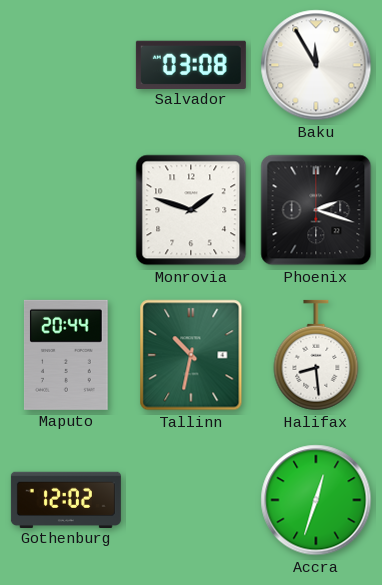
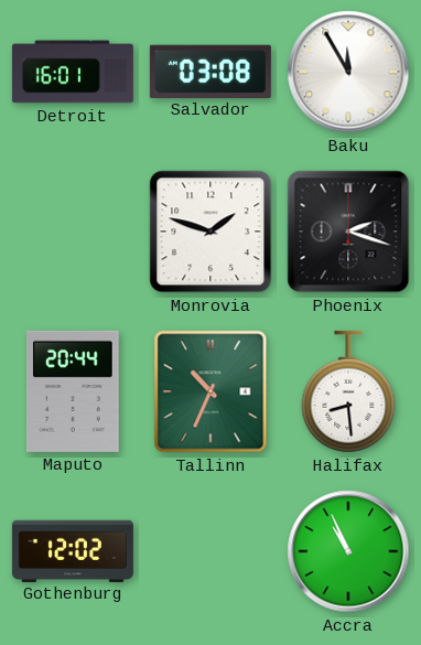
Detroit: none -> 16:01 (73, 72)
Tallinn: 10:32 -> 10:34 (210, 391)
Accra: 12:33 -> 10:56 (348, 551)
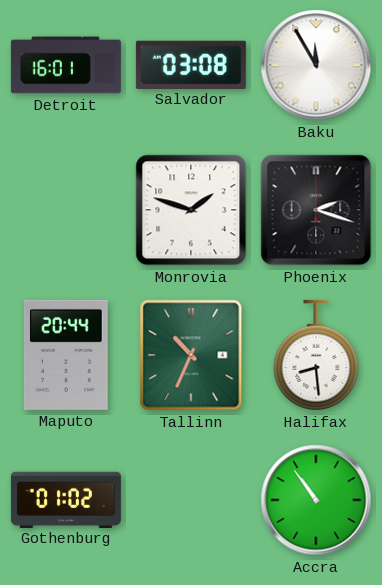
Gothenburg: 12:02 -> 01:02 (66, 499)
Accra: 10:56 -> 10:54 (316, 500)
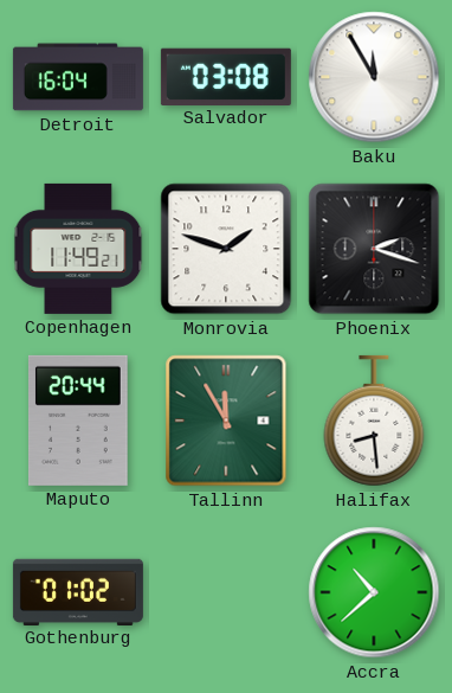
Detroit: 16:01 -> 16:04 (78, 77)
Copenhagen: none -> 11:49 (78, 249)
Tallinn: 10:34 -> 11:55 (226, 421)
Accra: 10:54 -> 10:38 (374, 592)
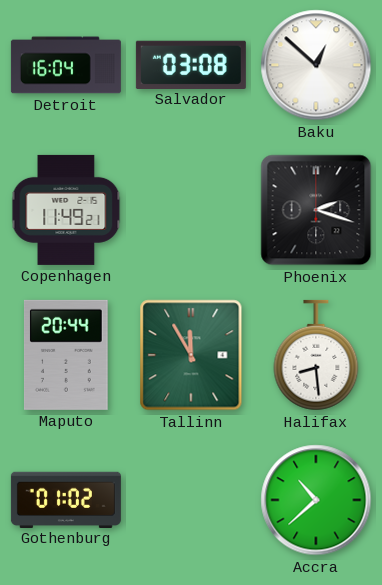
Baku: 11:55 -> 12:52 (316, 65)
Monrovia: 1:48 -> none (226, 249)
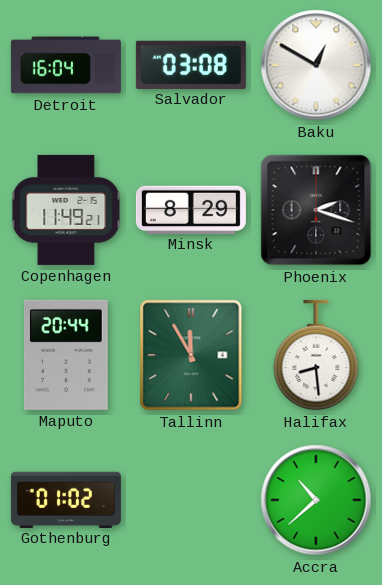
Baku: 12:52 -> 12:50 (316, 65)
Minsk: none -> 8:29 (191, 209)
